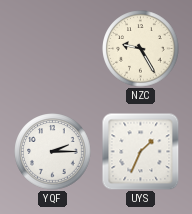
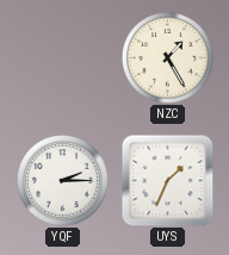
NZC: 9:25 -> 1:25 (168, 58)
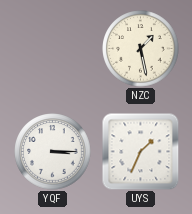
NZC: 1:25 -> 1:28 (141, 49)
YQF: 2:15 -> 3:15 (53, 152)
